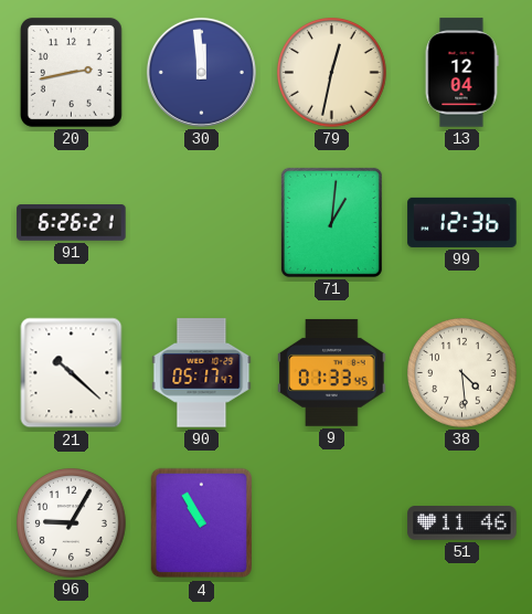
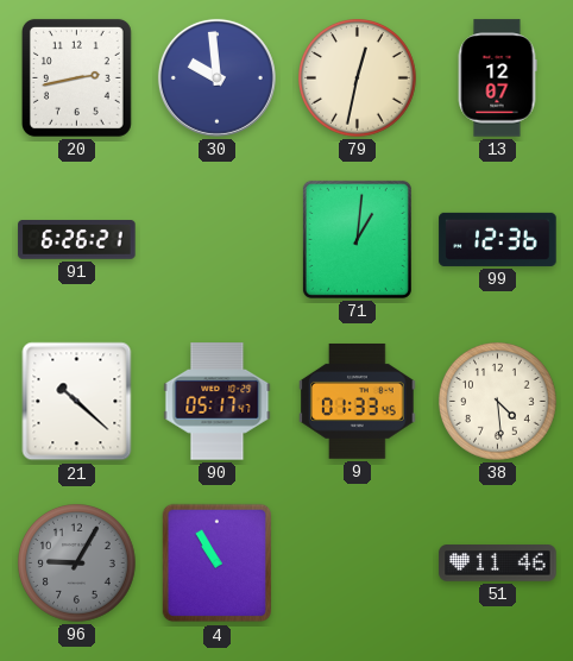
30: 11:59 -> 9:59 (216, 77)
13: 12:04 -> 12:07 (497, 78)
96 dial: white -> grey (77, 564)
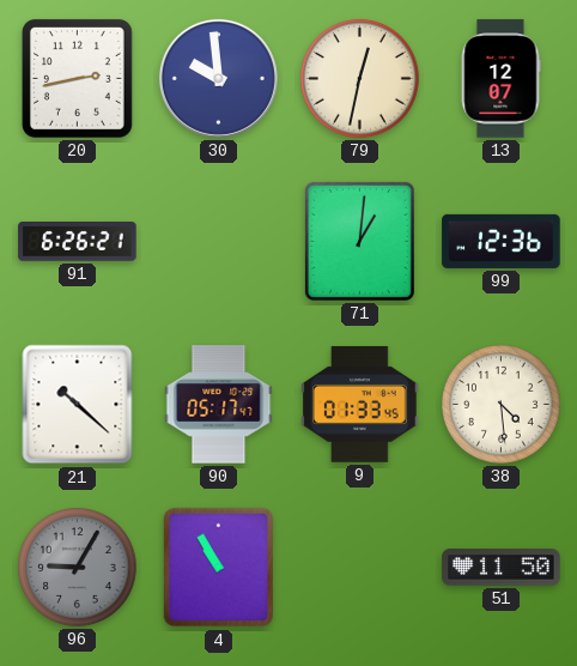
51: 11:46 -> 11:50 (502, 568)
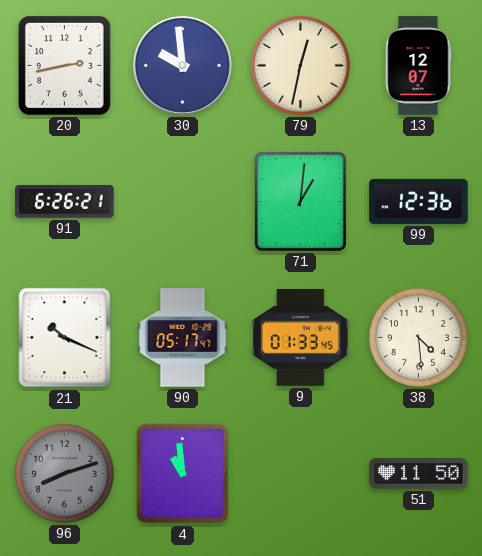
21: 10:22 -> 10:19 (65, 338)
96: 9:05 -> 8:12 (65, 474)
4: 10:55 -> 10:59 (183, 474)
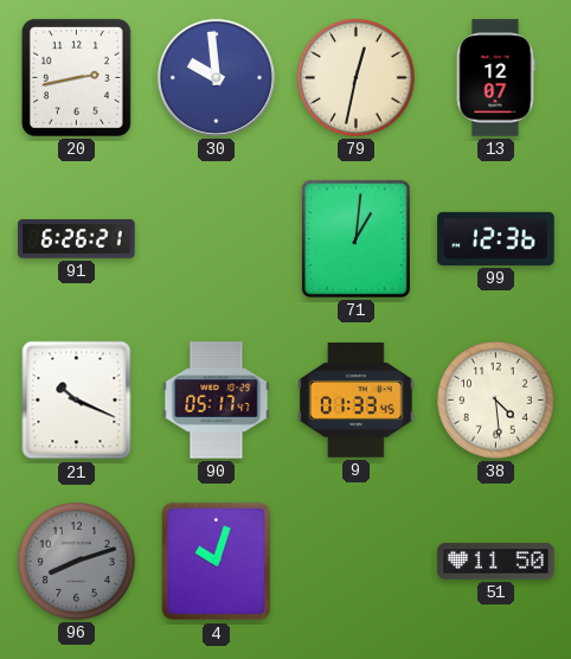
4: 10:59 -> 10:03 (217, 562)
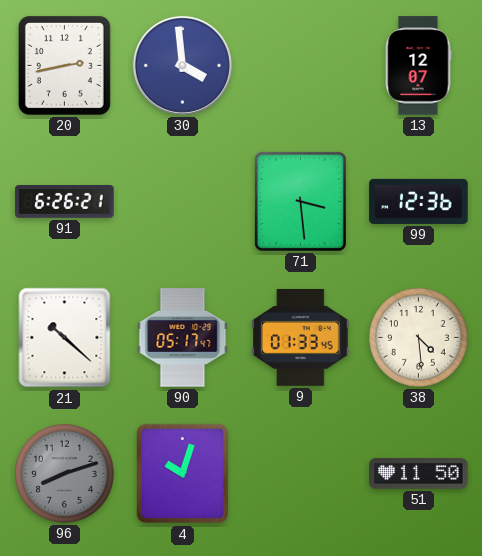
30: 9:59 -> 3:59 (182, 65)
79: 12:32 -> none (357, 78)
71: 1:01 -> 3:29 (300, 201)
21: 10:19 -> 10:22 (65, 338)
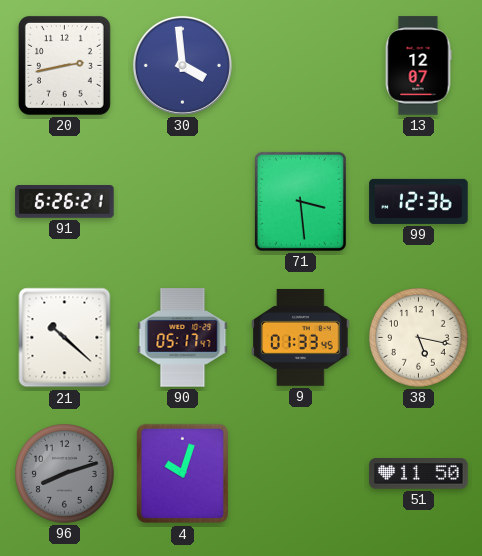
38: 4:29 -> 5:17 (419, 338)
